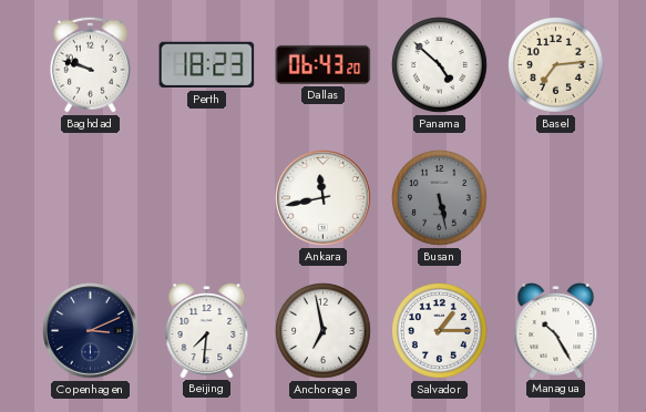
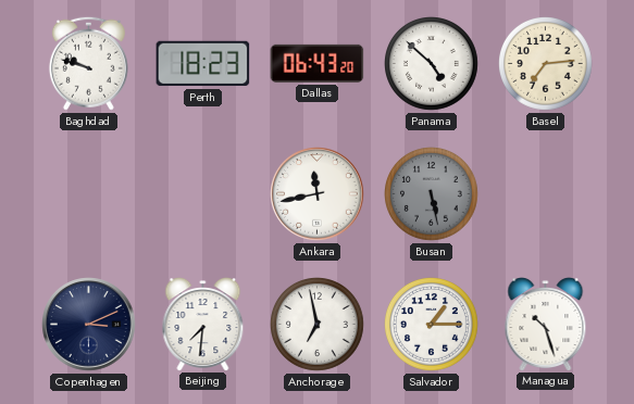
Managua: 10:25 -> 10:27 (546, 325)
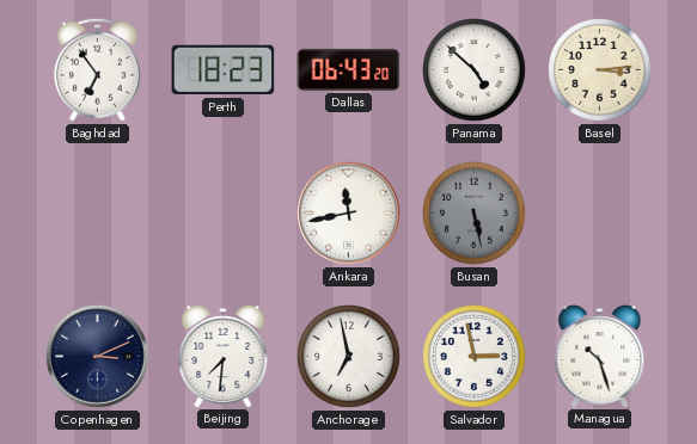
Baghdad: 9:48 -> 6:54 (97, 69)
Basel: 7:14 -> 3:14 (600, 70)
Salvador: 1:15 -> 2:58 (475, 357)
